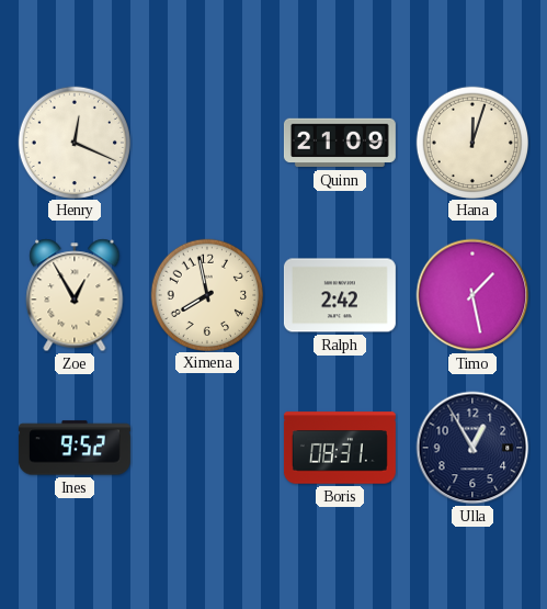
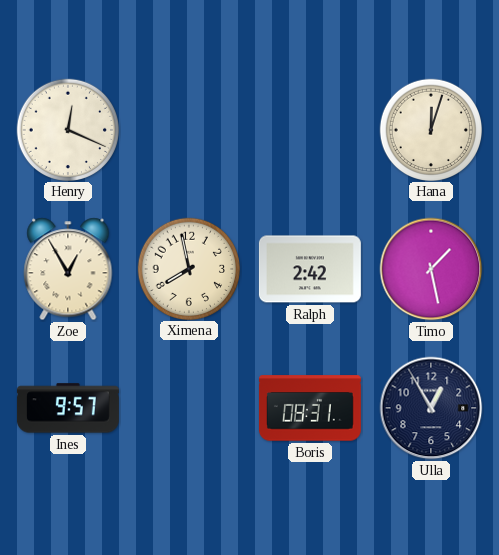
Quinn: 21:09 -> none (340, 143)
Ines: 9:52 -> 9:57 (68, 408)
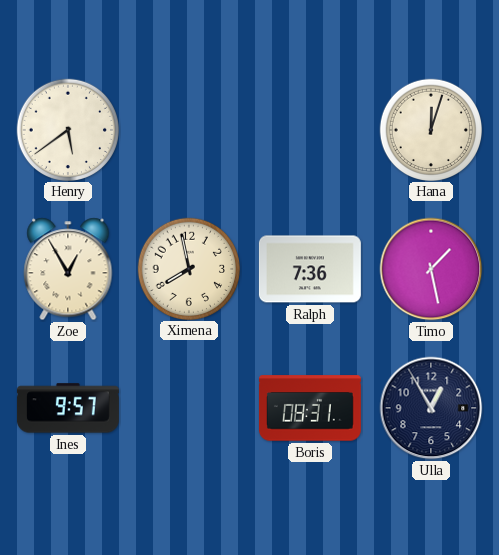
Henry: 12:19 -> 5:39 (67, 129)
Ralph: 2:42 -> 7:36 (310, 269)
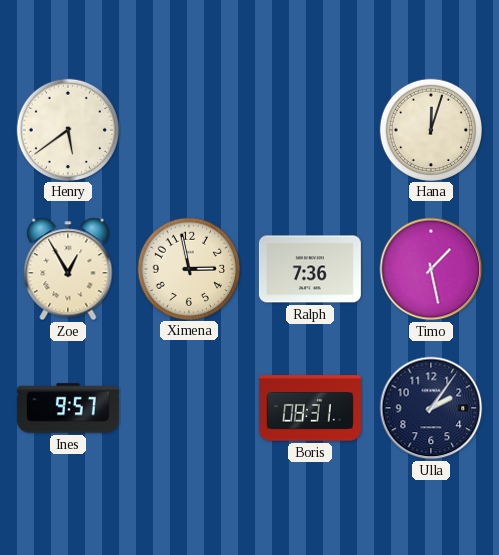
Ximena: 7:58 -> 2:58 (188, 268)
Ulla: 12:55 -> 2:06 (431, 408)
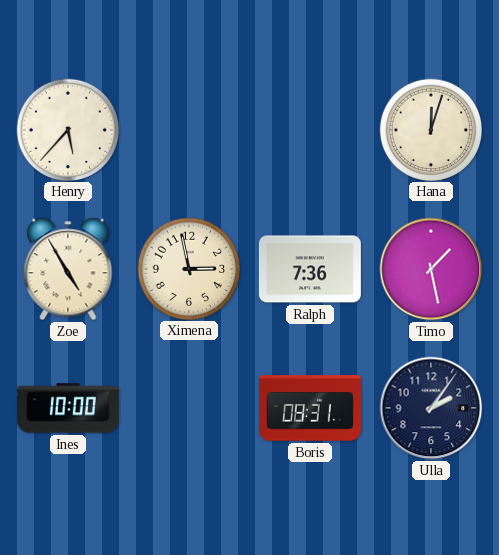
Henry: 5:39 -> 5:37 (67, 129)
Zoe: 12:55 -> 4:55 (68, 269)
Ines: 9:57 -> 10:00 (68, 408)
